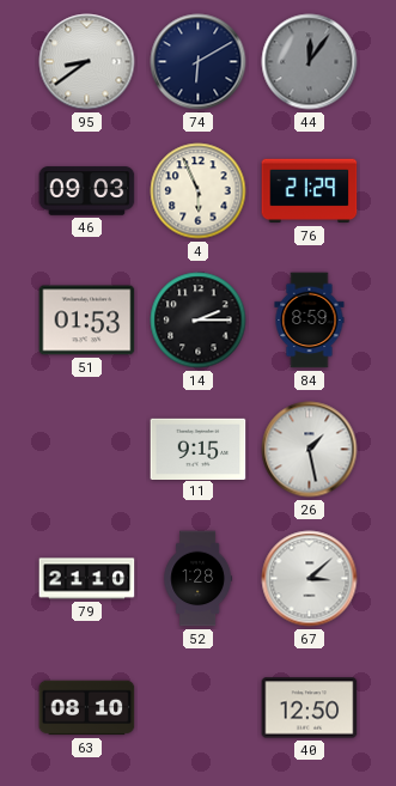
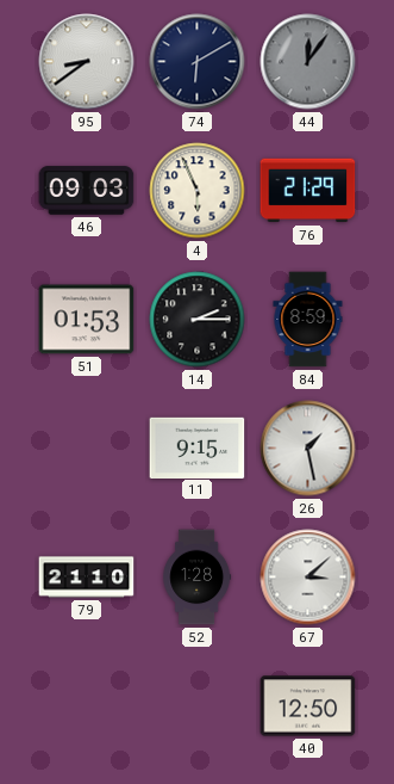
63: 08:10 -> none (87, 708)
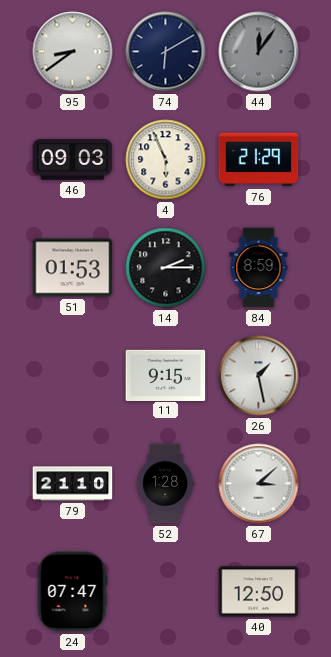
24: none -> 07:47 (73, 592)
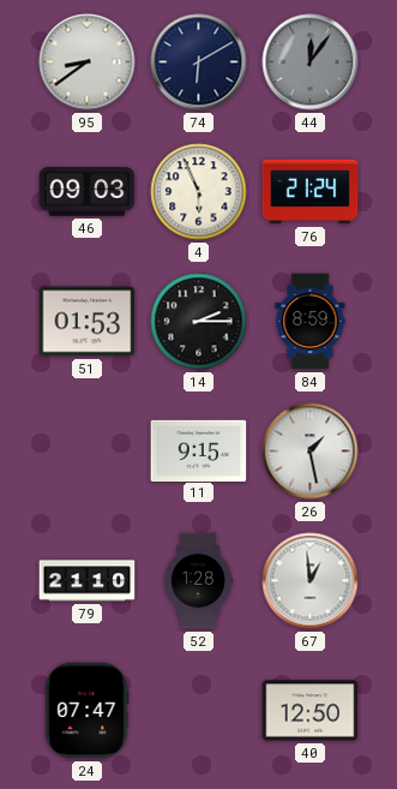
76: 21:29 -> 21:24 (311, 192)
67: 3:08 -> 12:59 (311, 581)
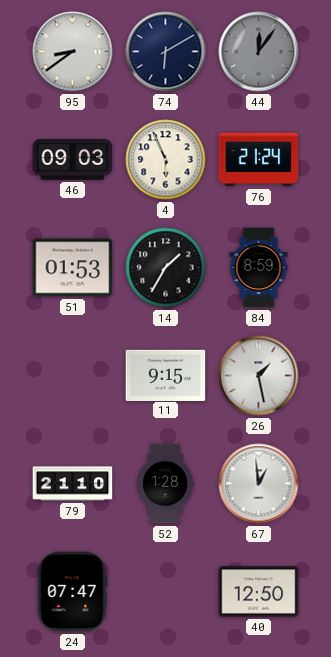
14: 2:15 -> 1:35 (166, 268)
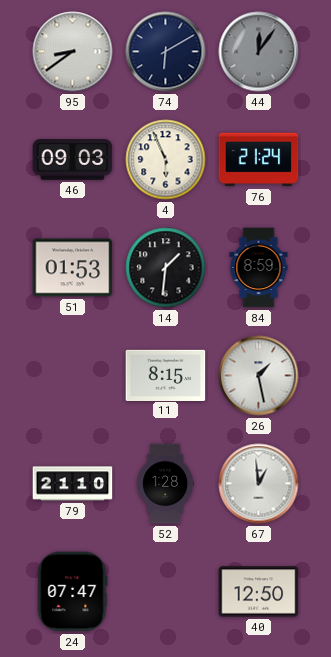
14: 1:35 -> 1:31 (166, 268)
11: 9:15 -> 8:15 (166, 375)
